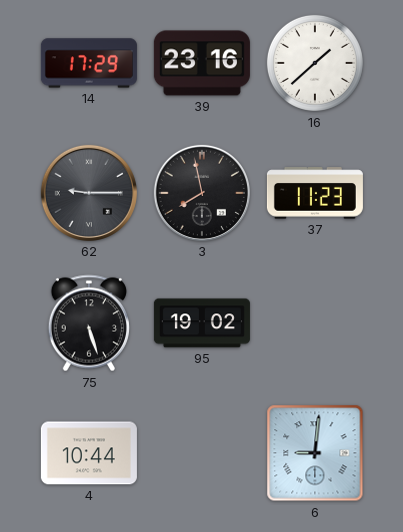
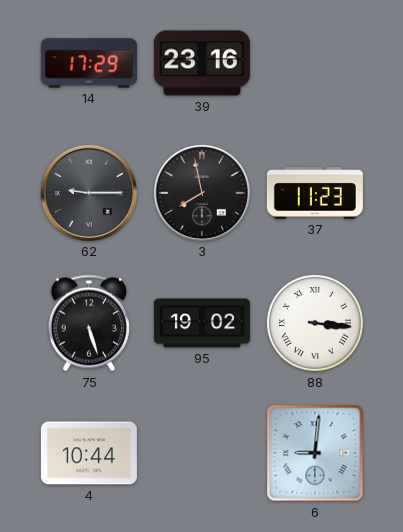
16: 1:38 -> none (315, 63)
88: none -> 3:16 (315, 323)
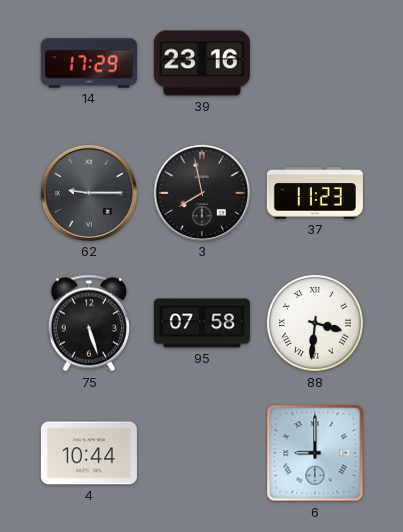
95: 19:02 -> 07:58 (202, 323)
88: 3:16 -> 3:31 (315, 323)
6: 9:01 -> 9:00 (315, 453)
